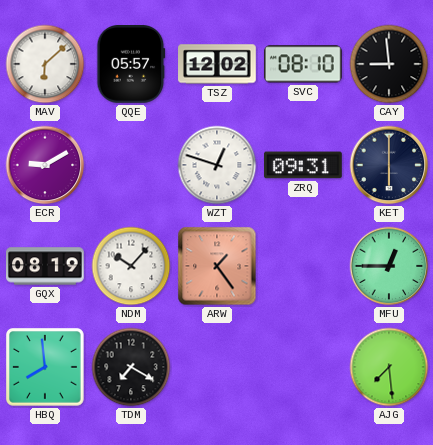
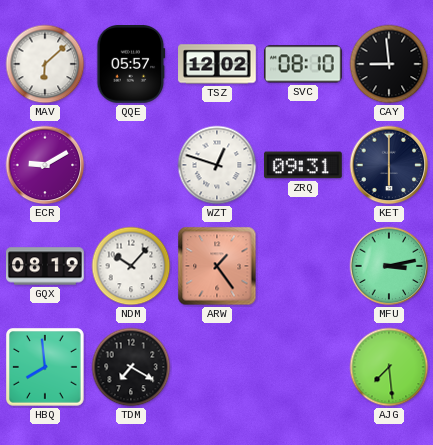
MFU: 12:45 -> 3:13 (389, 266)
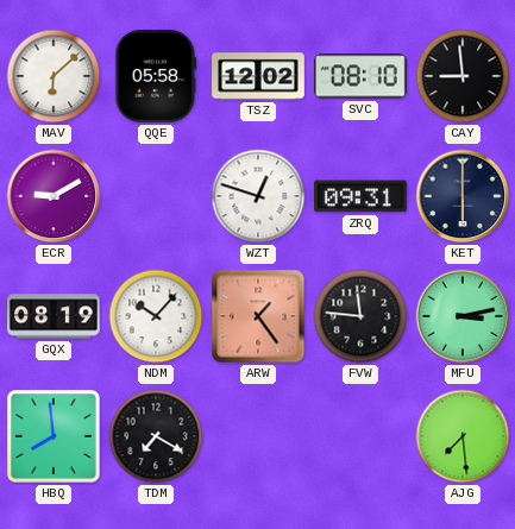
QQE: 05:57 -> 05:58 (156, 77)
FVW: none -> 11:46 (360, 316)
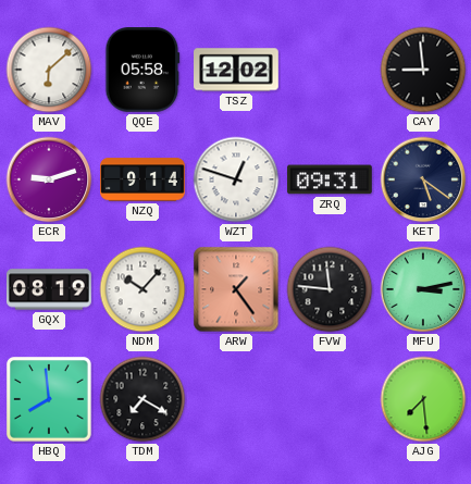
SVC: 08:10 -> none (360, 76)
ECR: 9:10 -> 9:12 (49, 179)
NZQ: none -> 9:14 (142, 179)
KET: 6:00 -> 5:21 (423, 179)
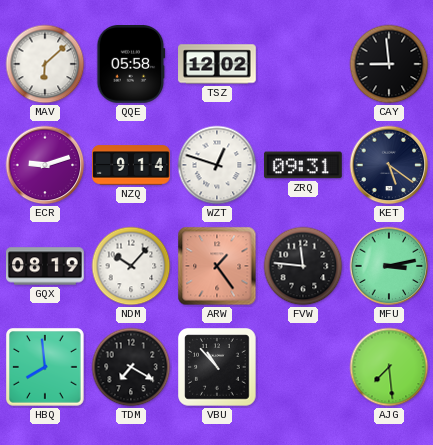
VBU: none -> 10:53 (217, 367)
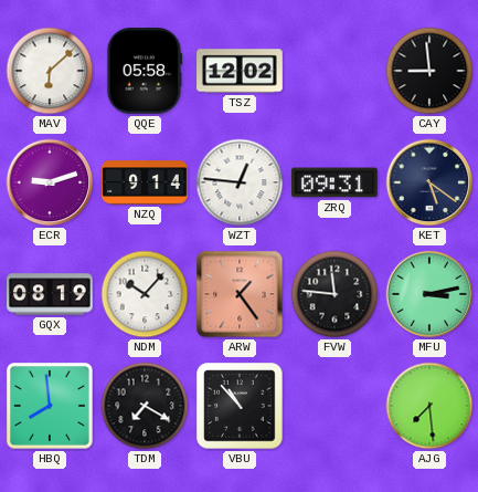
WZT: 12:48 -> 12:46 (240, 182)
